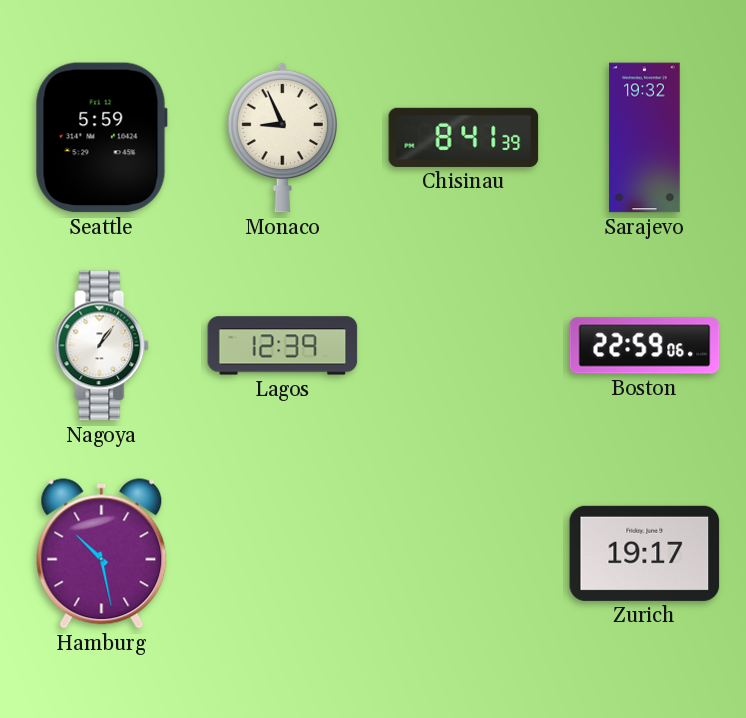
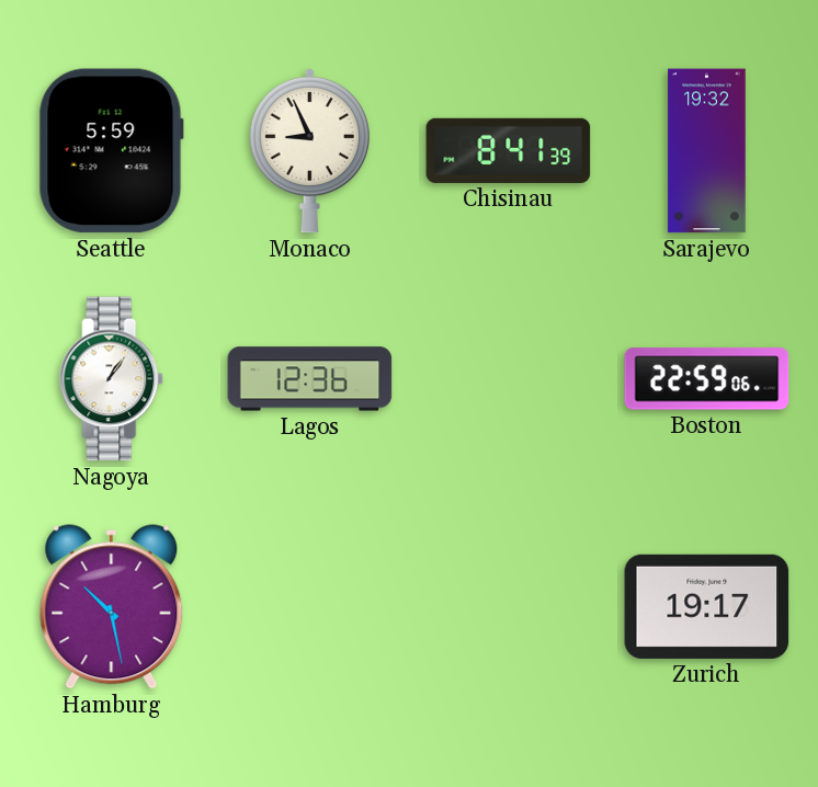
Lagos: 12:39 -> 12:36 (310, 379)
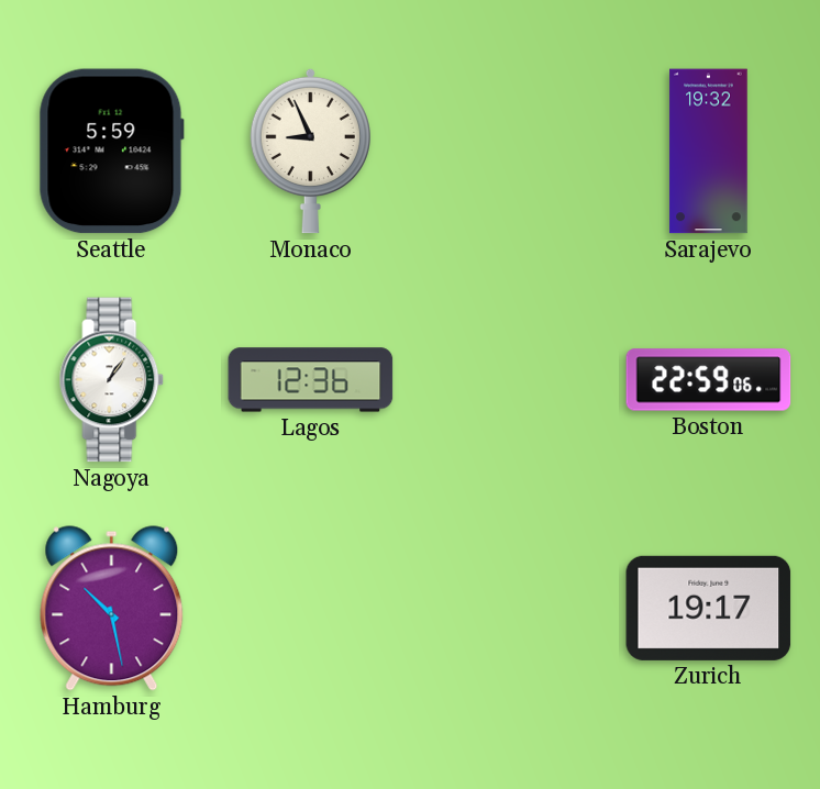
Chisinau: 8:41 -> none (509, 150)
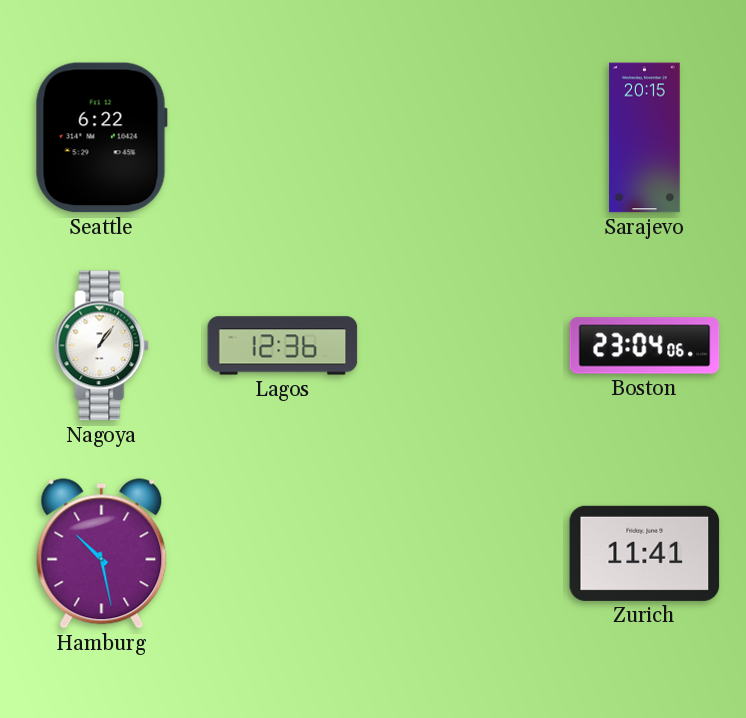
Seattle: 5:59 -> 6:22 (101, 138)
Monaco: 8:56 -> none (310, 151)
Sarajevo: 19:32 -> 20:15 (645, 138)
Boston: 22:59 -> 23:04 (645, 346)
Zurich: 19:17 -> 11:41 (645, 553)
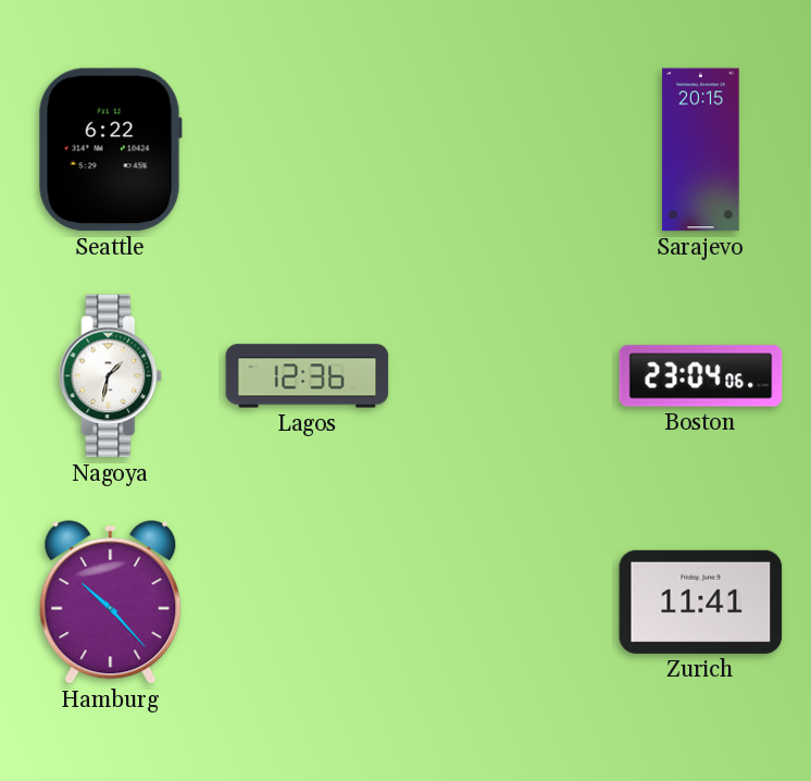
Nagoya: 1:06 -> 1:32 (111, 376)
Hamburg: 10:28 -> 10:23 (111, 603)
